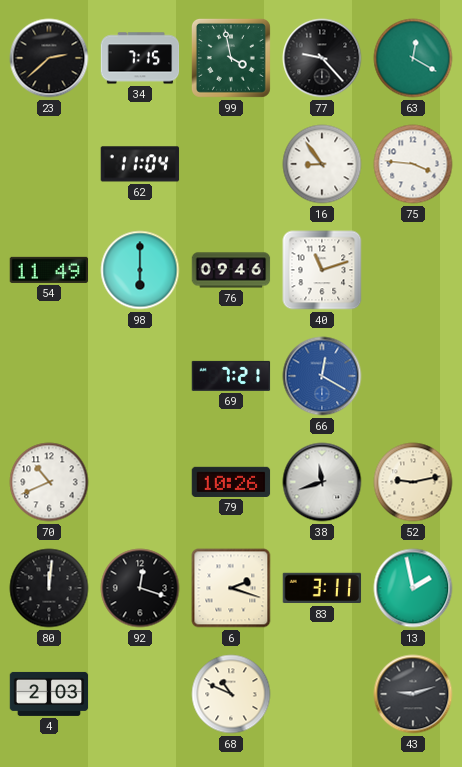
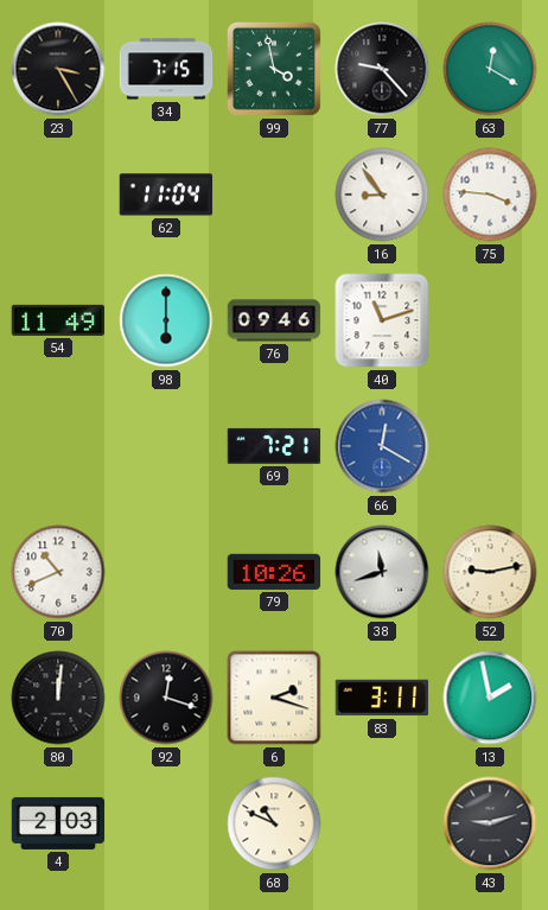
23: 2:38 -> 3:25 (58, 69)
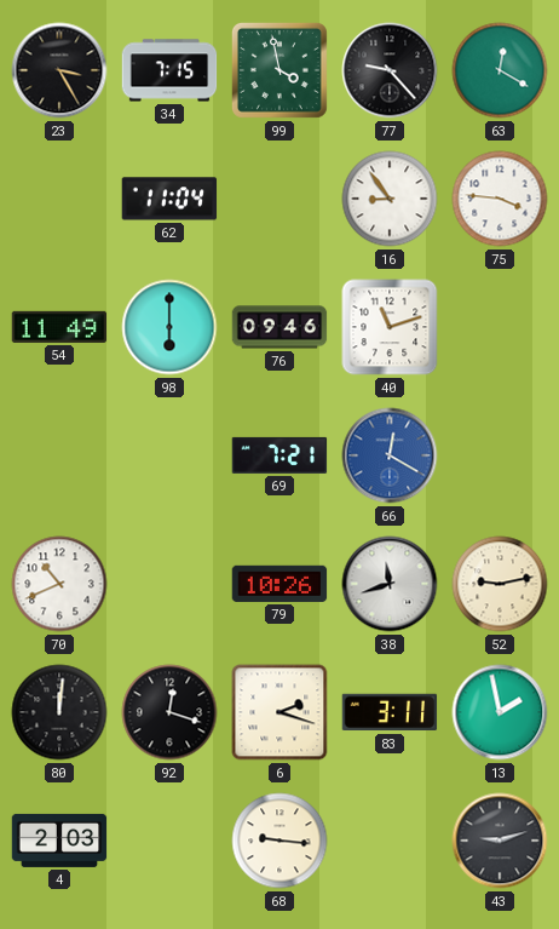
68: 10:49 -> 9:16 (279, 841)
